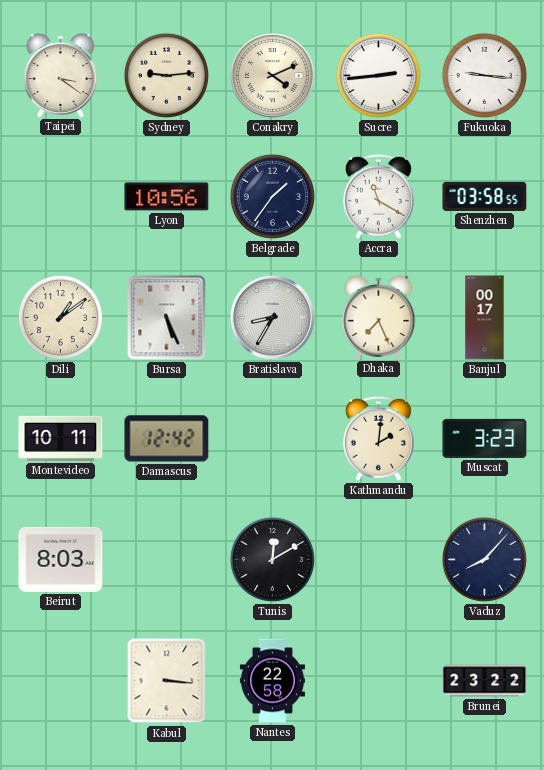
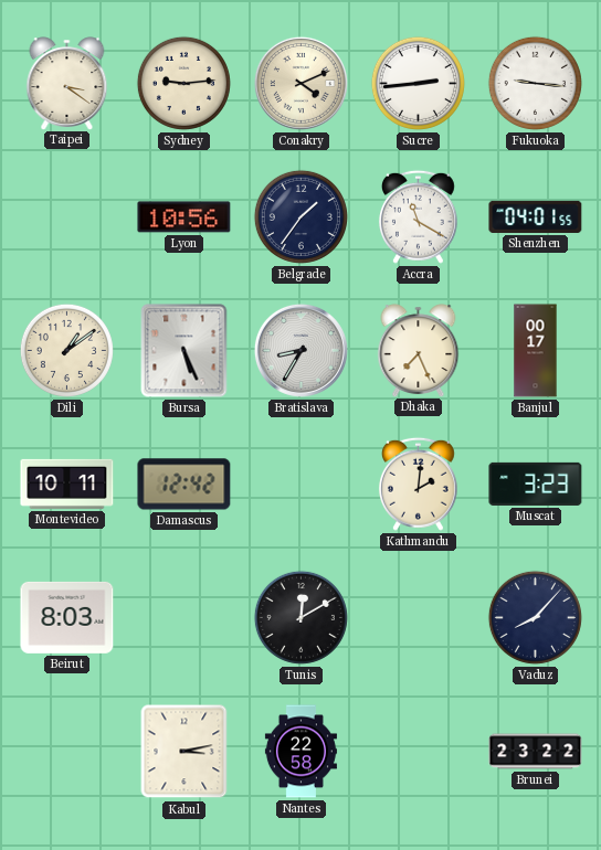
Shenzhen: 03:58 -> 04:01 (536, 216)
Kabul: 3:16 -> 3:13 (184, 752)
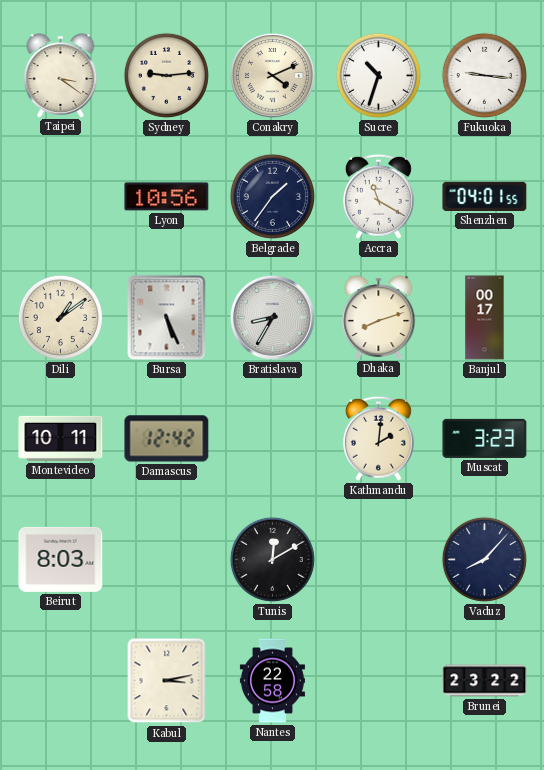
Sucre: 2:44 -> 10:33 (378, 75)
Dhaka: 7:26 -> 8:12 (379, 317)
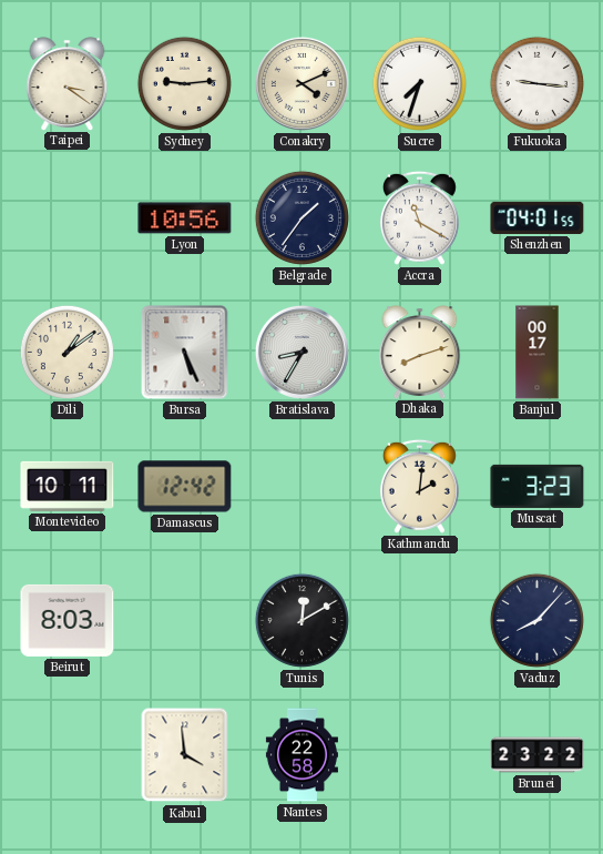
Sucre: 10:33 -> 7:33 (419, 83)
Kabul: 3:13 -> 3:59 (185, 755)
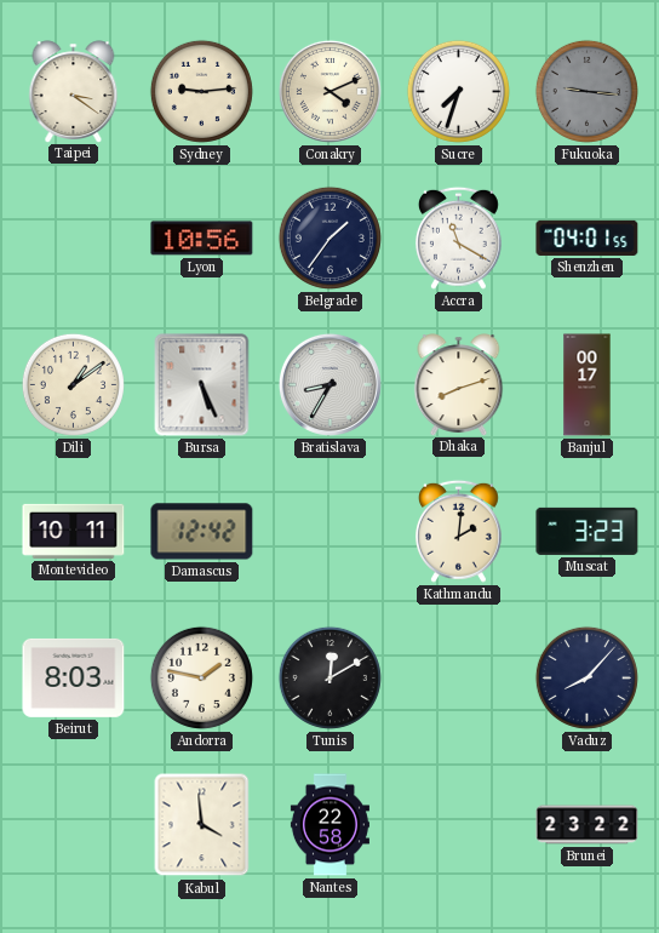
Fukuoka dial: white -> grey (586, 91)
Andorra: none -> 1:47 (201, 677)
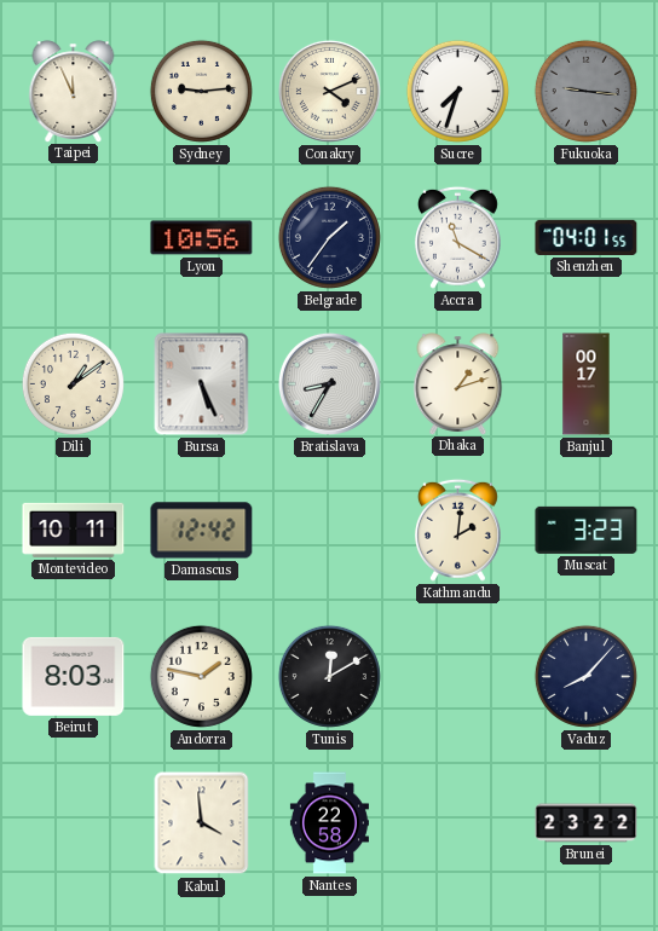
Taipei: 3:21 -> 11:56 (74, 91)
Dhaka: 8:12 -> 1:12 (458, 383)
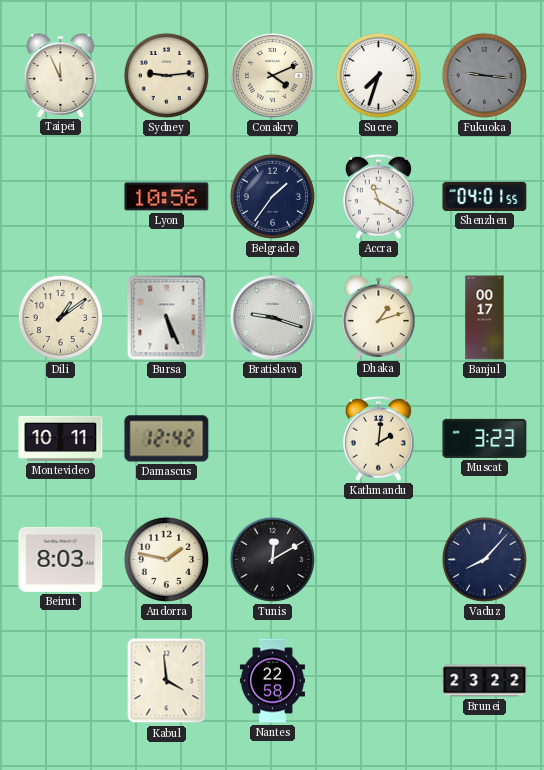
Bratislava: 8:35 -> 9:18 (272, 317)
